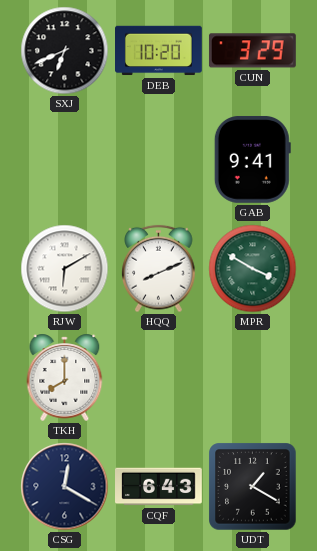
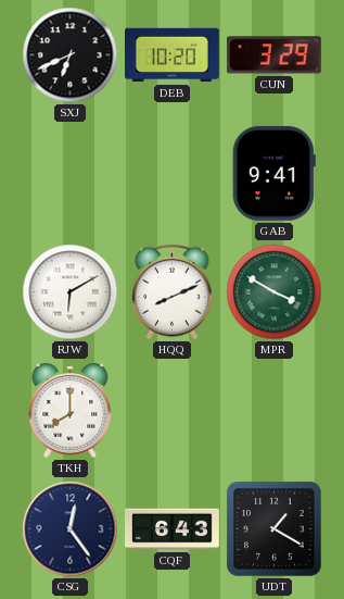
CSG: 12:20 -> 12:24 (71, 529)
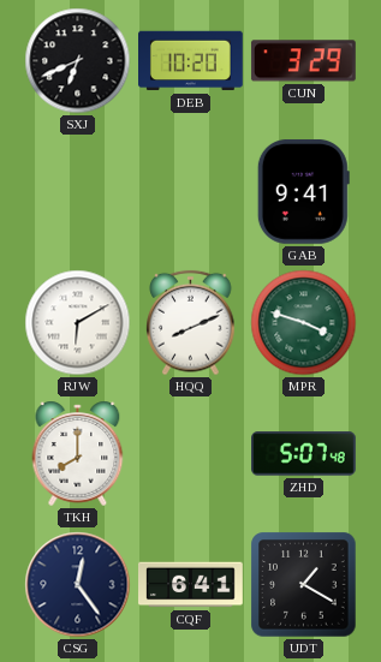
MPR: 3:50 -> 3:48 (304, 323)
ZHD: none -> 5:07 (304, 454)
CQF: 6:43 -> 6:41 (191, 585)
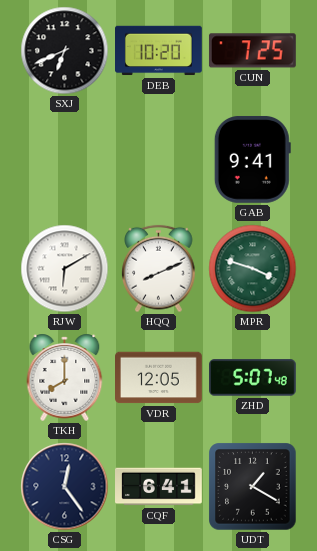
CUN: 3:29 -> 7:25 (252, 51)
VDR: none -> 12:05 (159, 378)
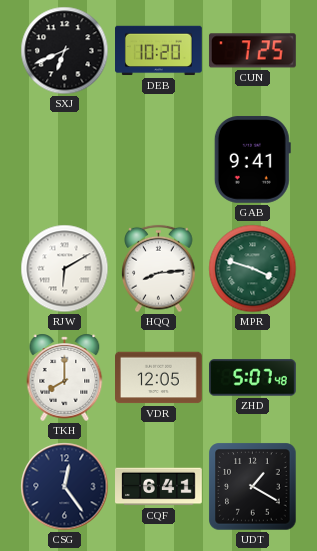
HQQ: 8:11 -> 8:14 (159, 269)
